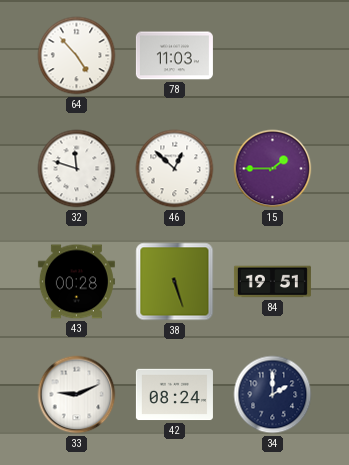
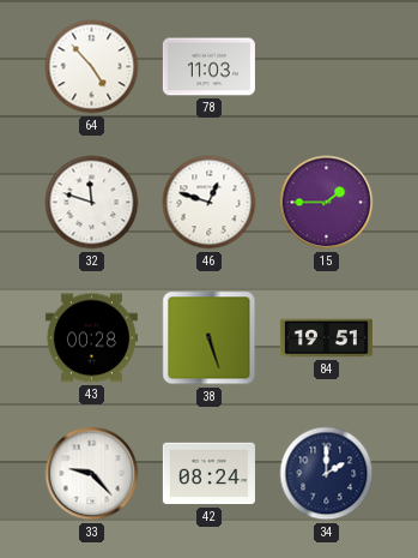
46: 12:52 -> 12:48 (210, 203)
33: 9:11 -> 9:23 (92, 474)
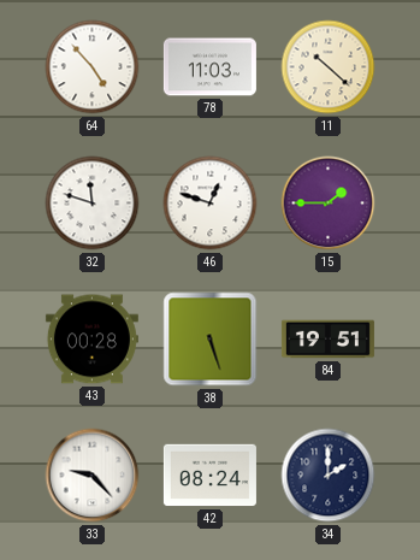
11: none -> 10:22 (329, 67)
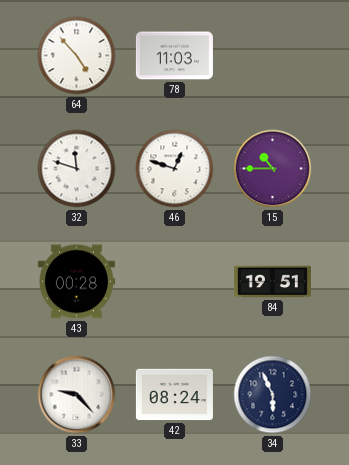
11: 10:22 -> none (329, 67)
15: 1:45 -> 10:45 (273, 169)
38: 5:27 -> none (211, 340)
34: 2:00 -> 5:56 (273, 395)
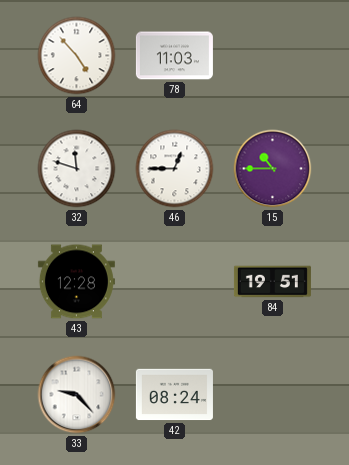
46: 12:48 -> 12:45 (175, 169)
43: 00:28 -> 12:28 (76, 282)
34: 5:56 -> none (273, 395)
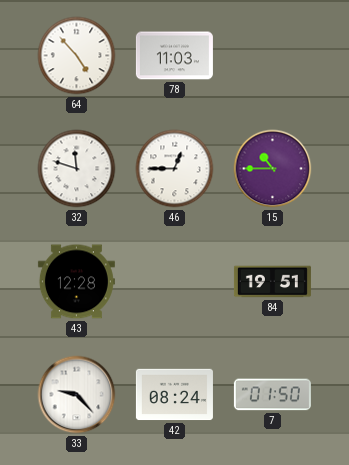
7: none -> 01:50 (272, 395)
